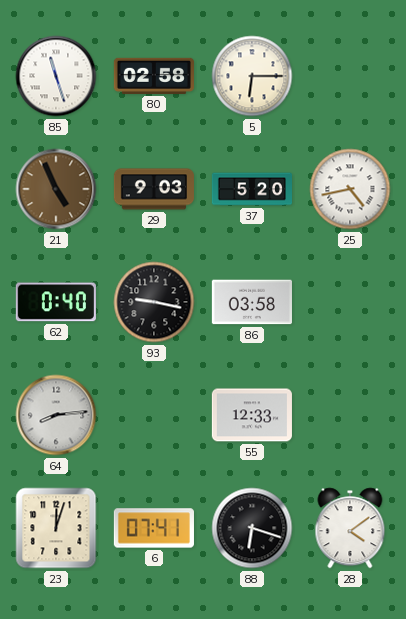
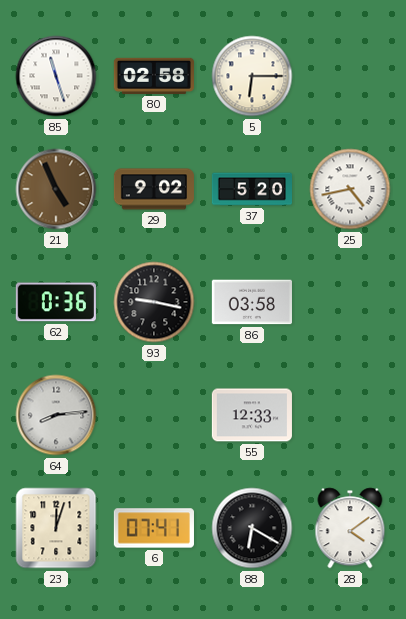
29: 9:03 -> 9:02 (154, 189)
62: 0:40 -> 0:36 (56, 302)
88: 6:18 -> 6:20 (252, 528)
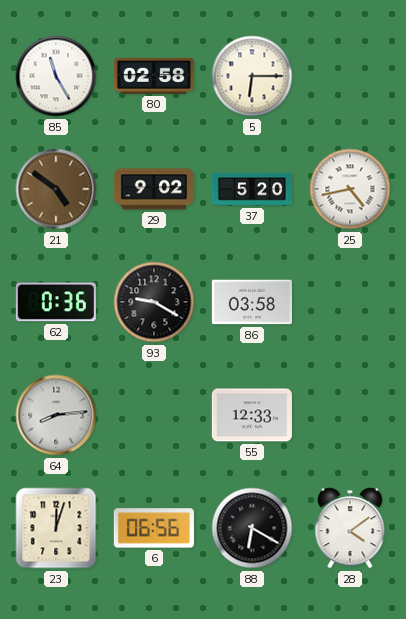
85: 11:27 -> 11:25 (56, 76)
21: 4:56 -> 4:51 (56, 189)
93: 9:17 -> 9:20 (154, 302)
6: 07:41 -> 06:56 (154, 528)
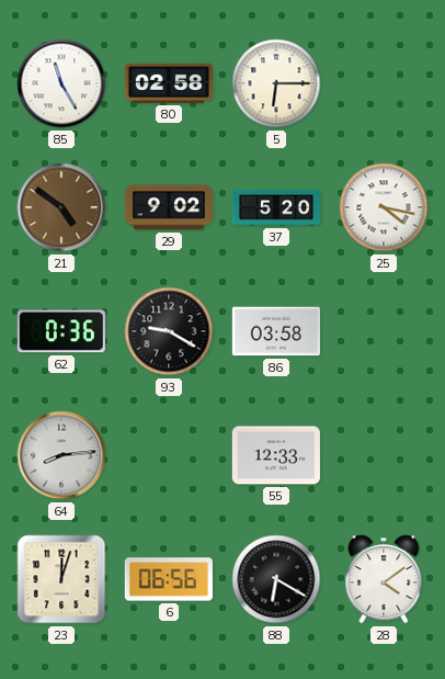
25: 4:43 -> 4:17 (384, 207)
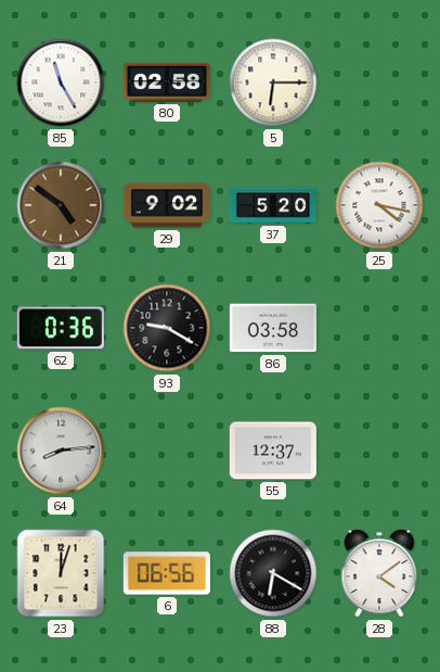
55: 12:33 -> 12:37 (273, 451)
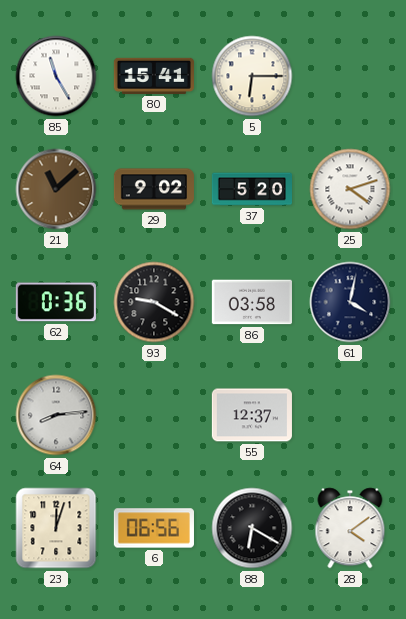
80: 02:58 -> 15:41 (154, 76)
21: 4:51 -> 11:08 (56, 189)
25: 4:17 -> 4:12 (350, 189)
61: none -> 4:02 (350, 302)
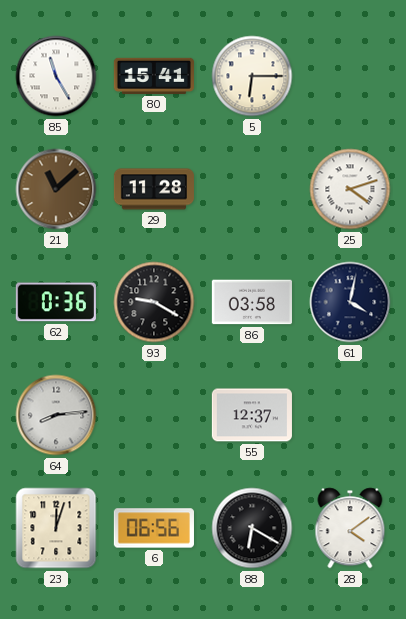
29: 9:02 -> 11:28 (154, 189)
37: 5:20 -> none (251, 189)
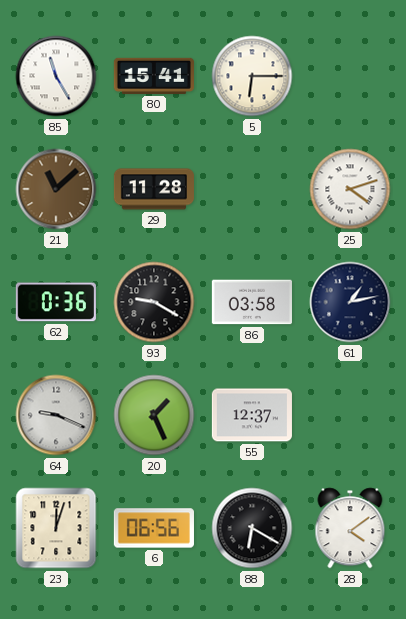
61: 4:02 -> 1:13 (350, 302)
64: 8:14 -> 9:19 (56, 415)
20: none -> 1:26 (154, 415)
